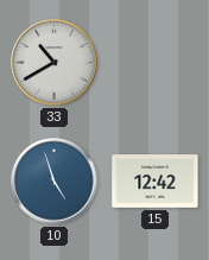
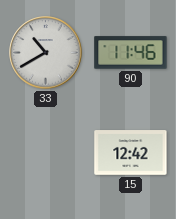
90: none -> 11:46 (131, 53)
10: 4:57 -> none (55, 182)
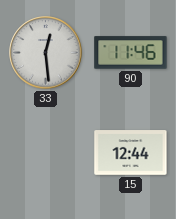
33: 10:40 -> 12:29 (46, 53)
15: 12:42 -> 12:44 (131, 153)
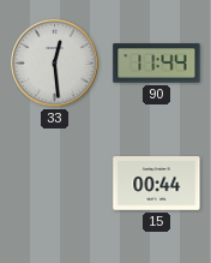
90: 11:46 -> 11:44 (157, 64)
15: 12:44 -> 00:44 (157, 184)
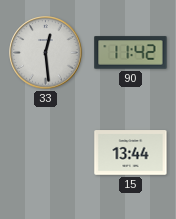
90: 11:44 -> 11:42 (131, 53)
15: 00:44 -> 13:44 (131, 153)
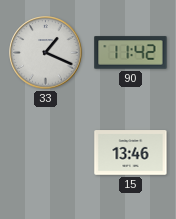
33: 12:29 -> 1:19 (46, 53)
15: 13:44 -> 13:46 (131, 153)
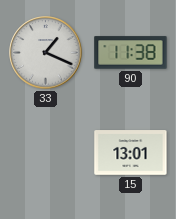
90: 11:42 -> 11:38 (131, 53)
15: 13:46 -> 13:01 (131, 153)
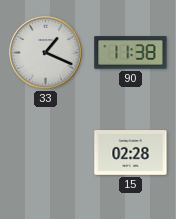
15: 13:01 -> 02:28 (131, 153)
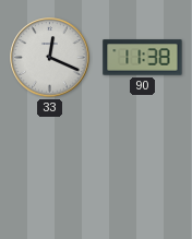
33: 1:19 -> 12:19 (50, 58)
15: 02:28 -> none (131, 153)
